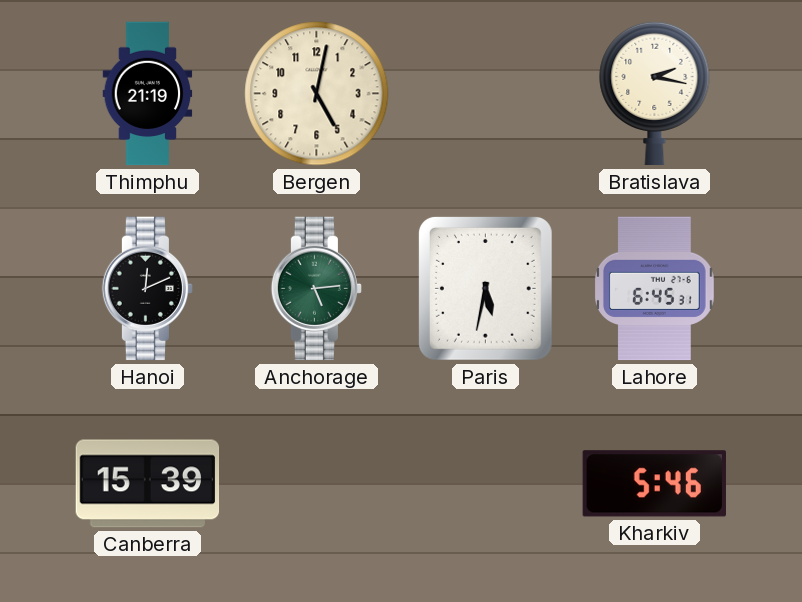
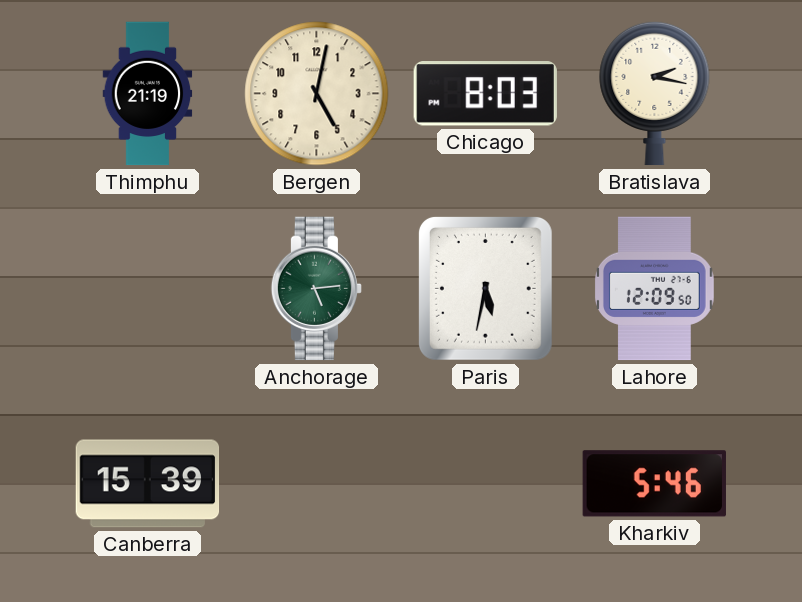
Chicago: none -> 8:03 (485, 94)
Hanoi: 12:11 -> none (147, 289)
Lahore: 6:45 -> 12:09 (654, 289)
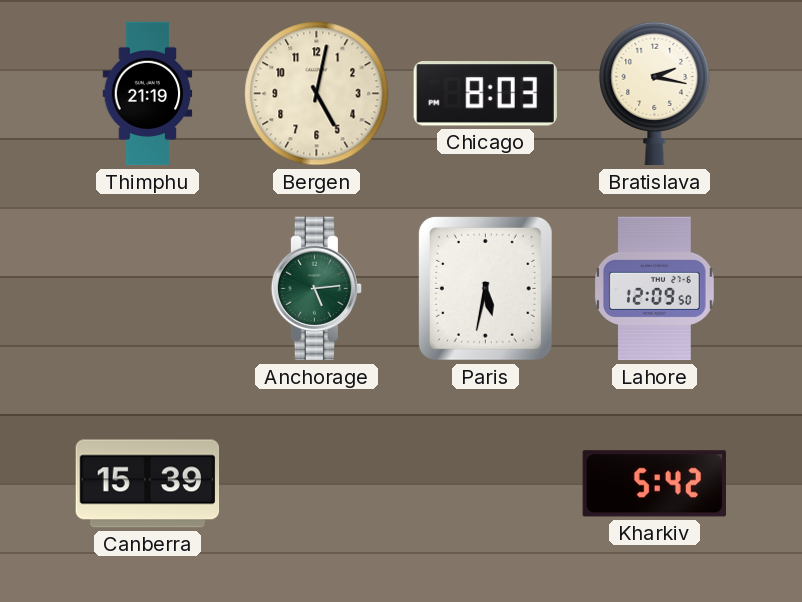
Kharkiv: 5:46 -> 5:42 (654, 484)
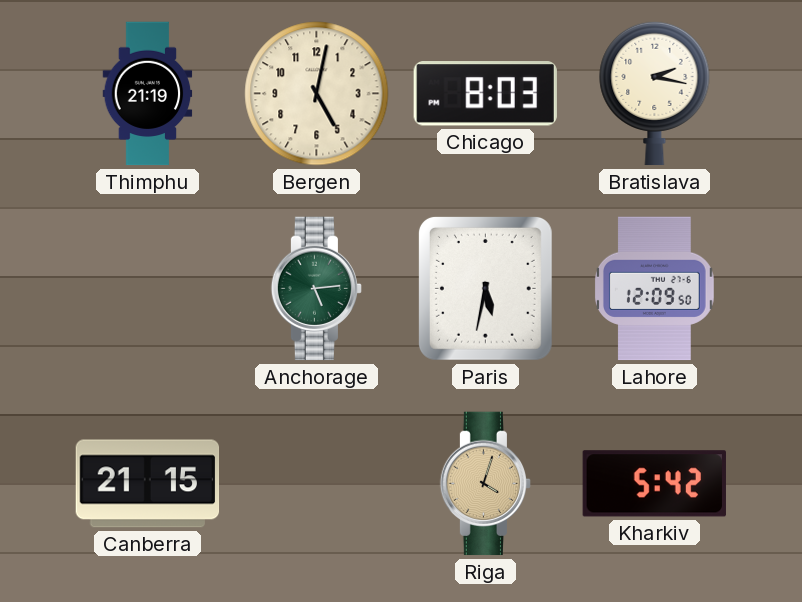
Canberra: 15:39 -> 21:15 (148, 484)
Riga: none -> 4:03 (485, 484)
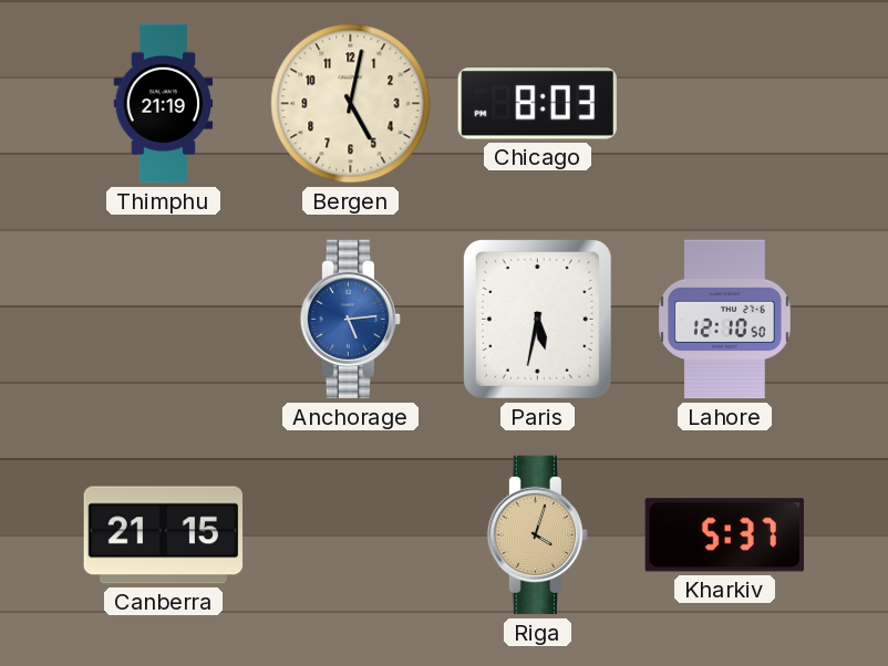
Bratislava: 2:17 -> none (655, 93)
Anchorage dial: green -> blue (350, 320)
Lahore: 12:09 -> 12:10 (724, 320)
Kharkiv: 5:42 -> 5:37 (724, 535)
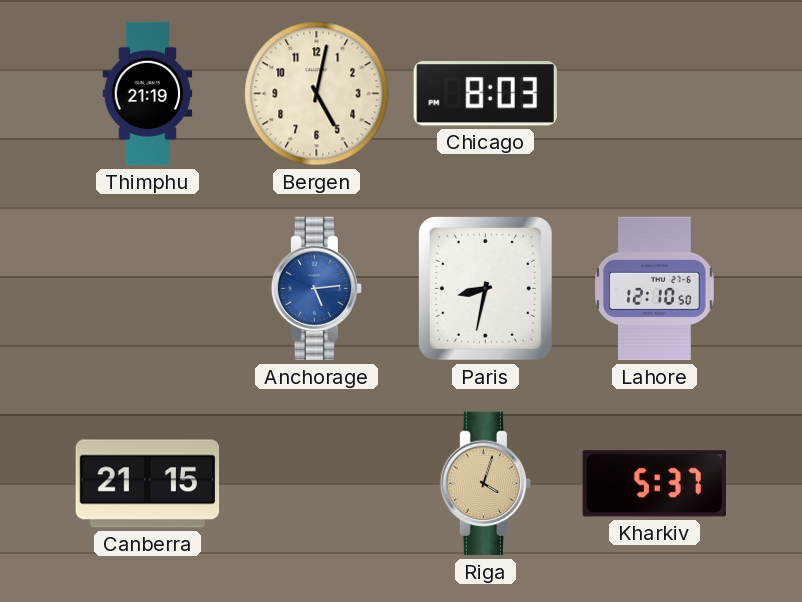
Paris: 5:32 -> 8:32 (485, 288)
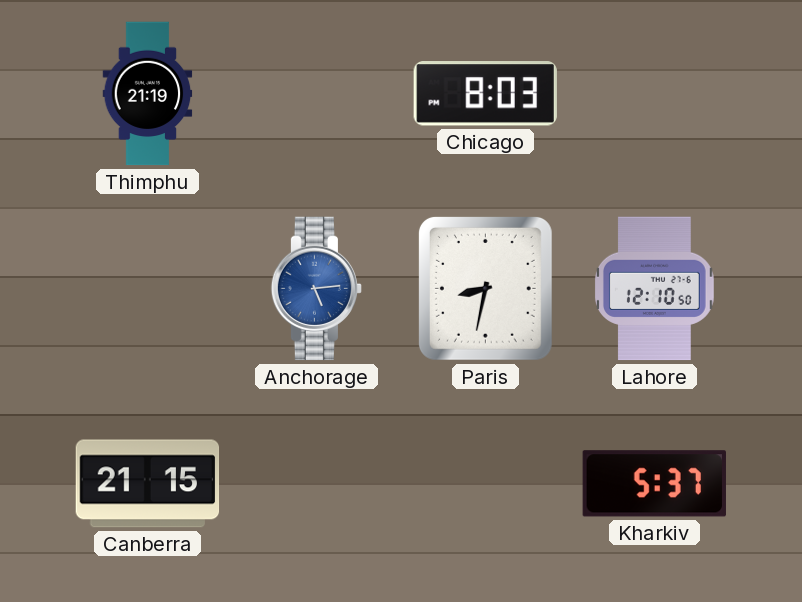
Bergen: 5:02 -> none (317, 94)
Riga: 4:03 -> none (485, 484)
